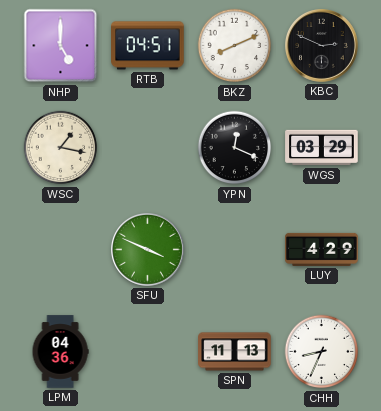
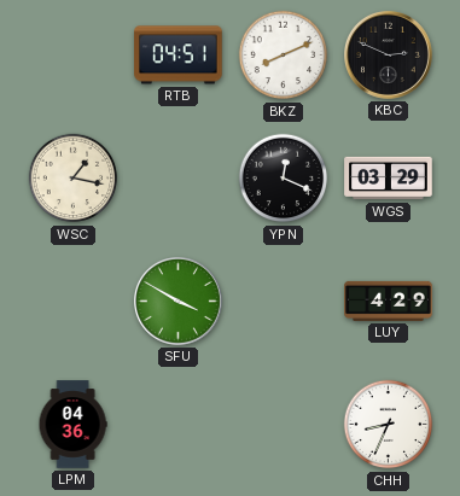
NHP: 5:00 -> none (61, 46)
SFU: 3:49 -> 3:50 (179, 302)
SPN: 11:13 -> none (235, 352)
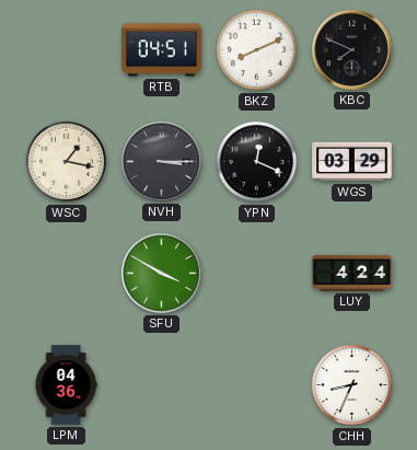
KBC: 2:49 -> 7:49 (352, 50)
NVH: none -> 3:15 (162, 162)
LUY: 4:29 -> 4:24 (352, 273)
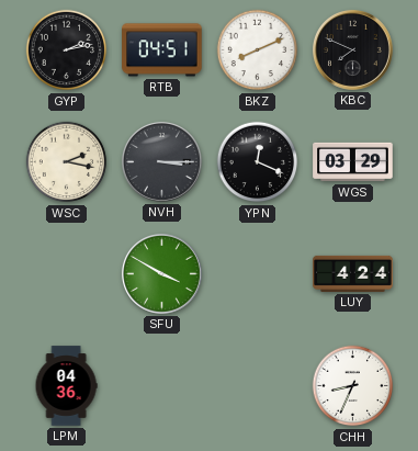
GYP: none -> 2:13 (67, 50)
WSC: 1:17 -> 2:17 (67, 162)
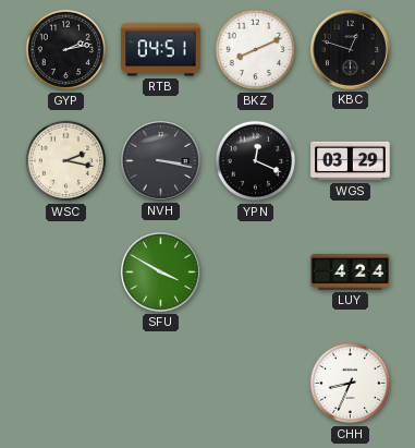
KBC: 7:49 -> 12:48 (351, 50)
NVH: 3:15 -> 3:17 (161, 161)
LPM: 04:36 -> none (66, 386)
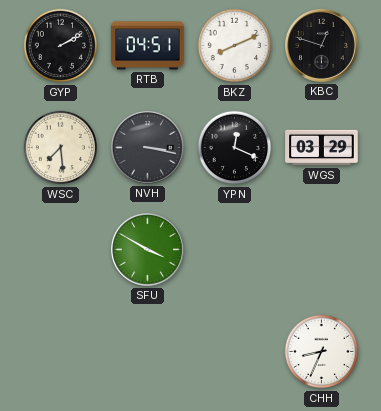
GYP: 2:13 -> 2:10 (61, 46)
WSC: 2:17 -> 7:29 (61, 148)
LUY: 4:24 -> none (351, 271)
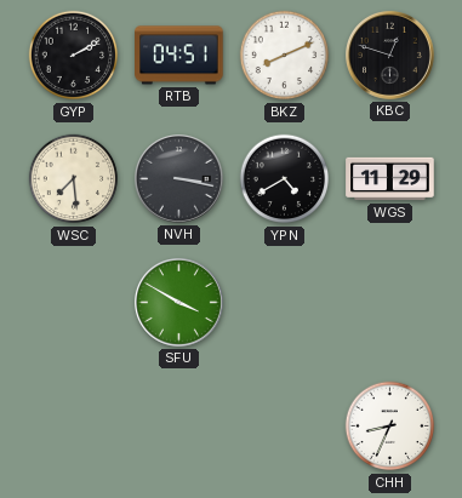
YPN: 12:19 -> 4:40 (285, 179)
WGS: 03:29 -> 11:29 (390, 179)
